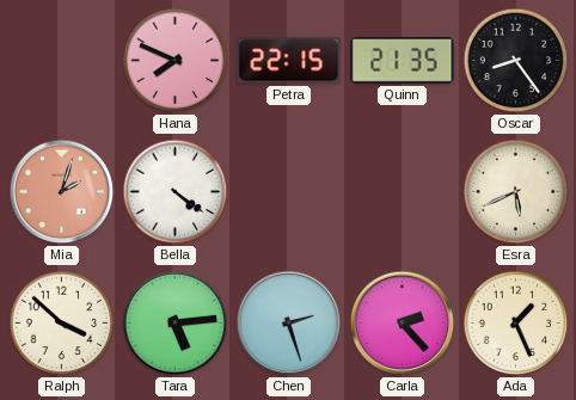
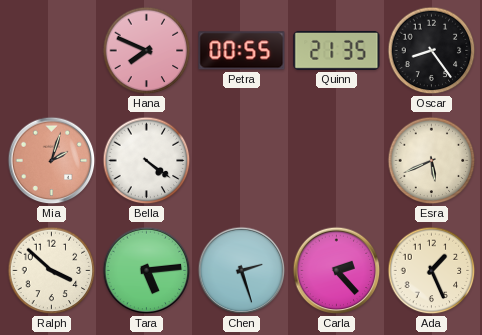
Petra: 22:15 -> 00:55 (242, 51)
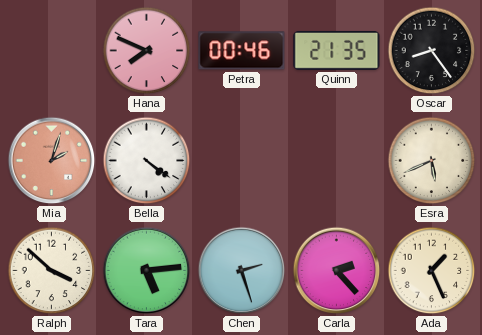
Petra: 00:55 -> 00:46 (242, 51)
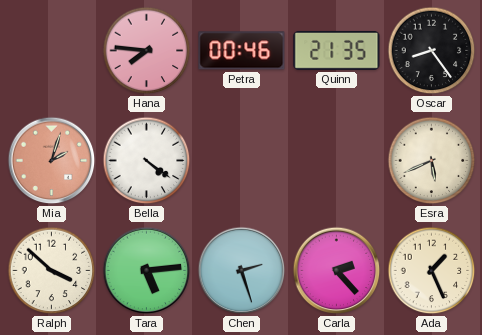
Hana: 7:49 -> 7:46 (147, 51)
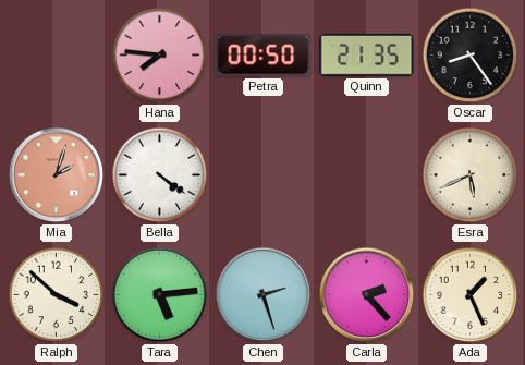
Petra: 00:46 -> 00:50 (264, 56)
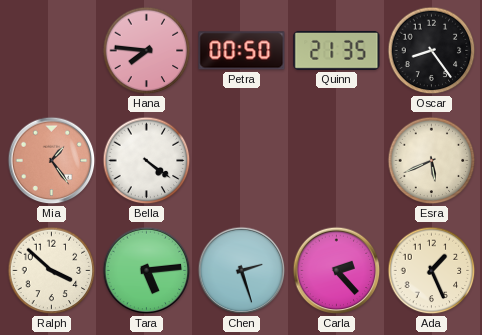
Mia: 2:03 -> 1:24 (52, 161)
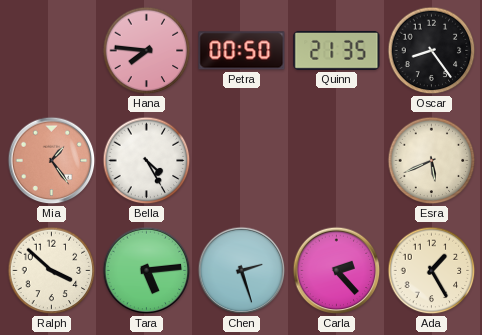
Bella: 4:21 -> 4:25 (147, 161)
Ada: 1:26 -> 1:25 (432, 271)
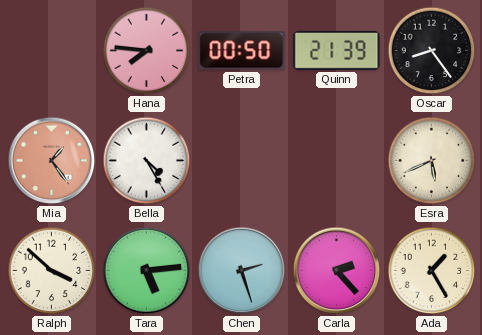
Quinn: 21:35 -> 21:39 (337, 50)
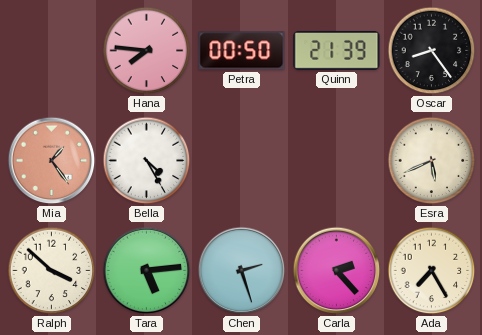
Ada: 1:25 -> 7:25 (432, 271)
